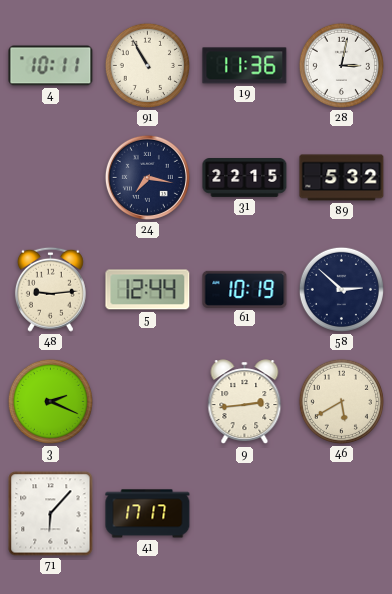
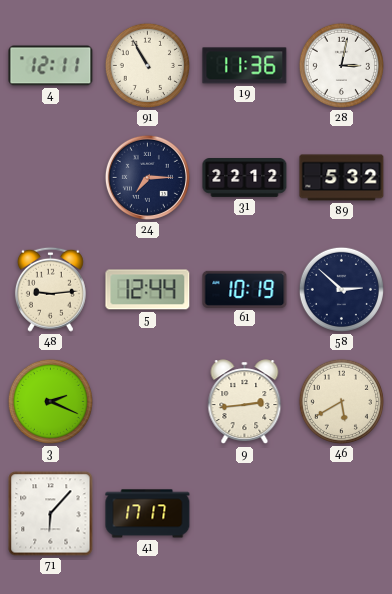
4: 10:11 -> 12:11 (51, 66)
24: 7:17 -> 7:15 (147, 177)
31: 22:15 -> 22:12 (245, 178)
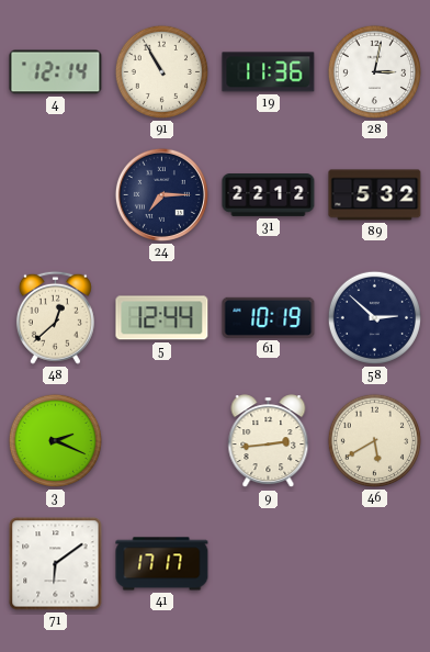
4: 12:11 -> 12:14 (56, 72)
48: 9:14 -> 12:38 (55, 317)
71: 6:07 -> 6:09 (56, 564)
